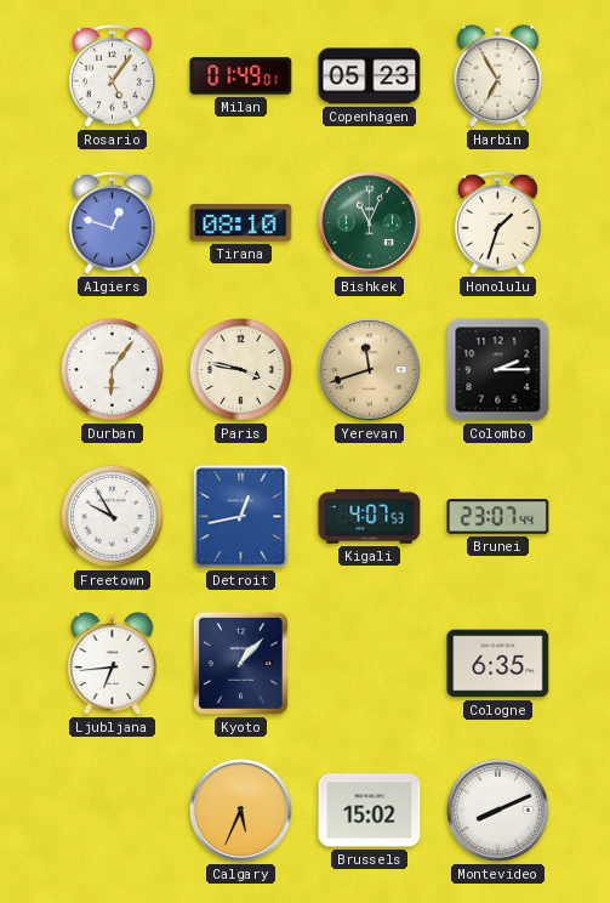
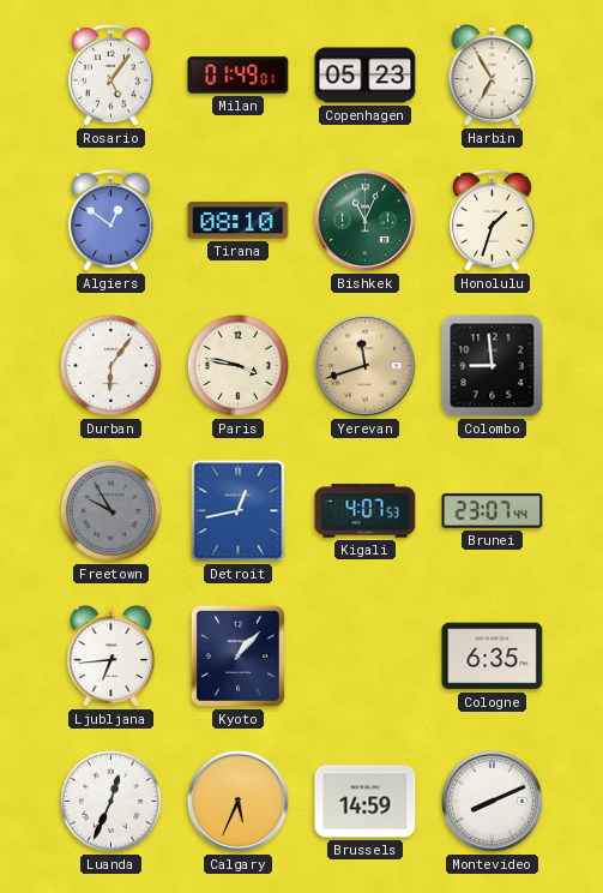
Algiers: 12:48 -> 12:51 (111, 220)
Colombo: 2:15 -> 8:59 (493, 366)
Freetown dial: white -> grey (110, 510)
Luanda: none -> 12:34 (110, 801)
Brussels: 15:02 -> 14:59 (366, 802)
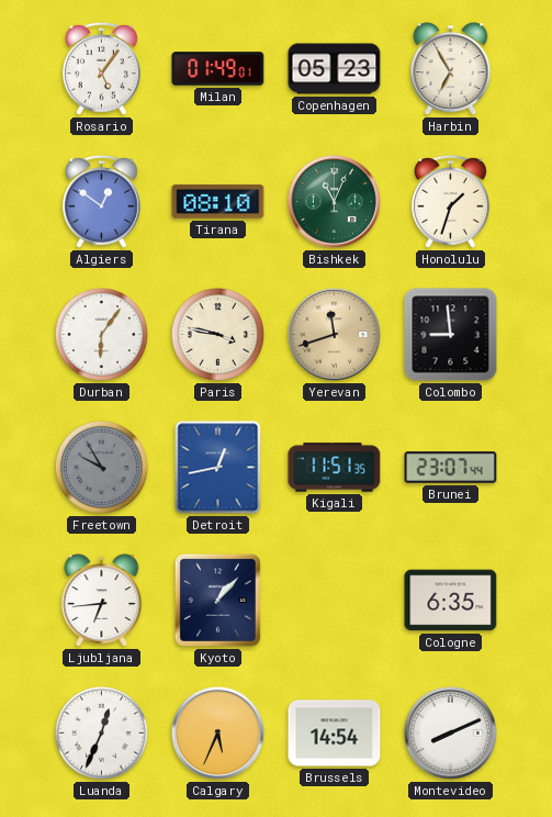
Kigali: 4:07 -> 11:51 (335, 468)
Brussels: 14:59 -> 14:54 (335, 734)
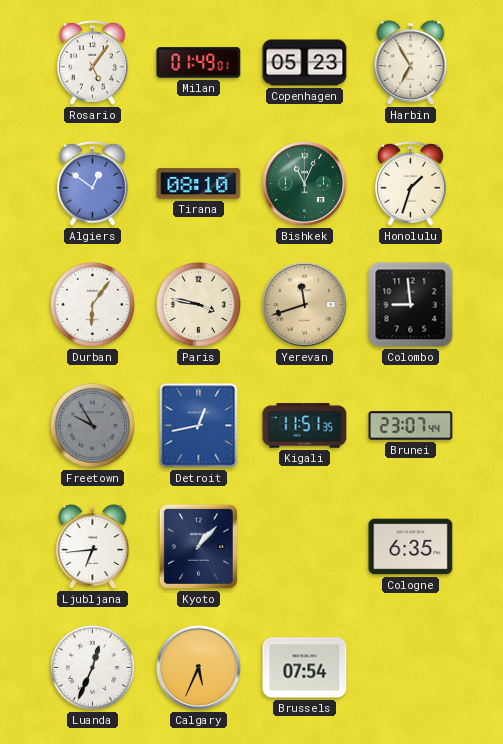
Brussels: 14:54 -> 07:54 (305, 668)
Montevideo: 8:11 -> none (450, 732)
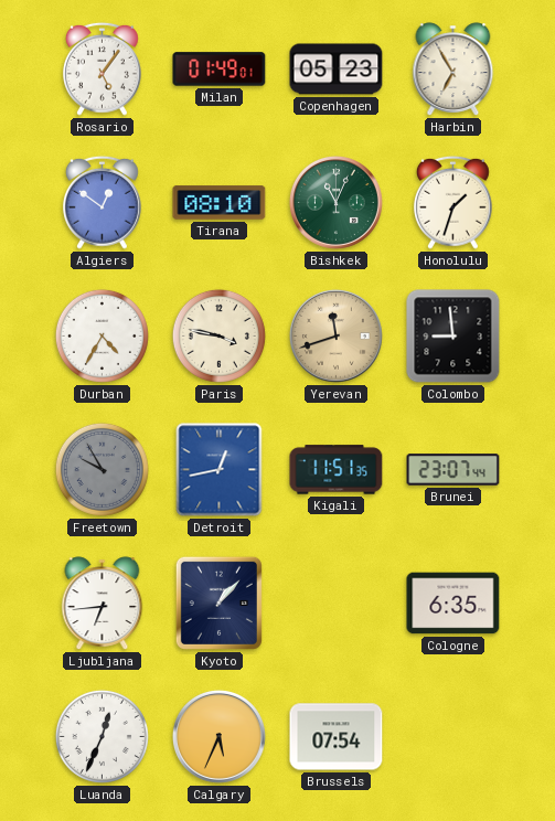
Durban: 6:06 -> 4:35 (102, 335)
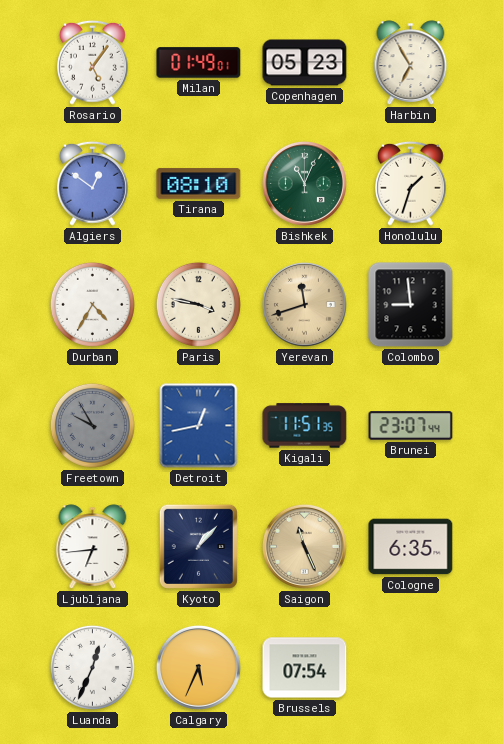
Saigon: none -> 11:26 (304, 546)
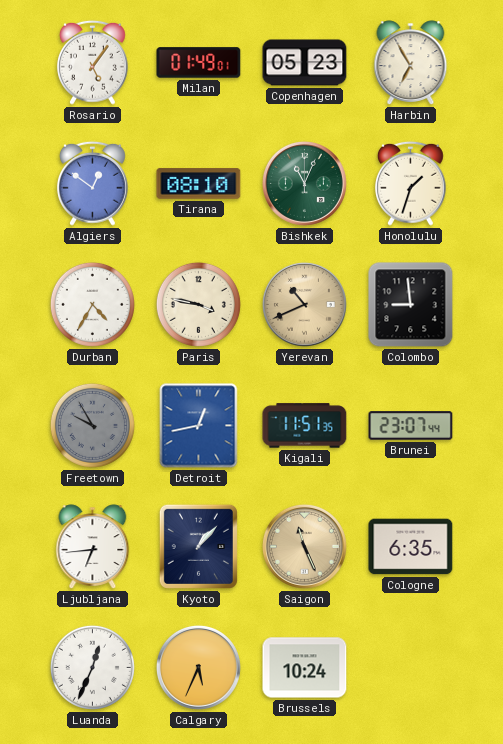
Yerevan: 11:42 -> 10:41 (304, 304)
Brussels: 07:54 -> 10:24 (305, 668)
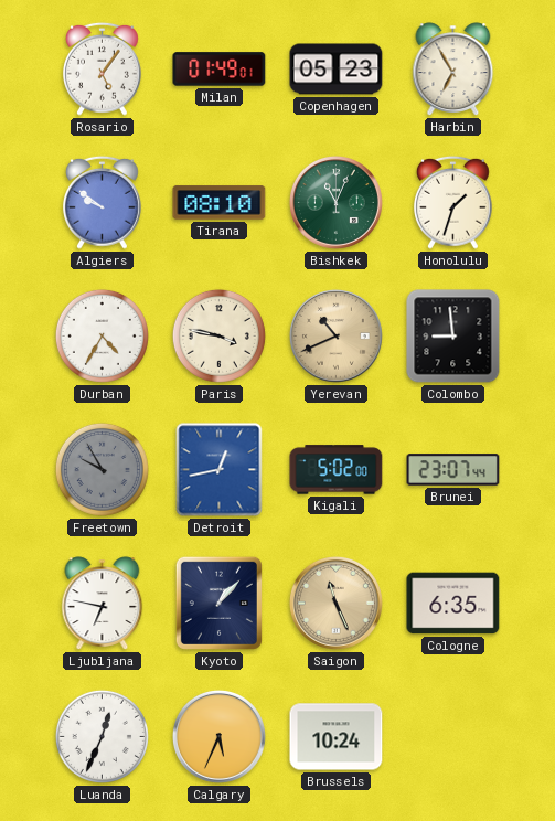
Algiers: 12:51 -> 9:51 (103, 202)
Kigali: 11:51 -> 5:02 (337, 470)
Ljubljana: 6:44 -> 6:47 (103, 604)
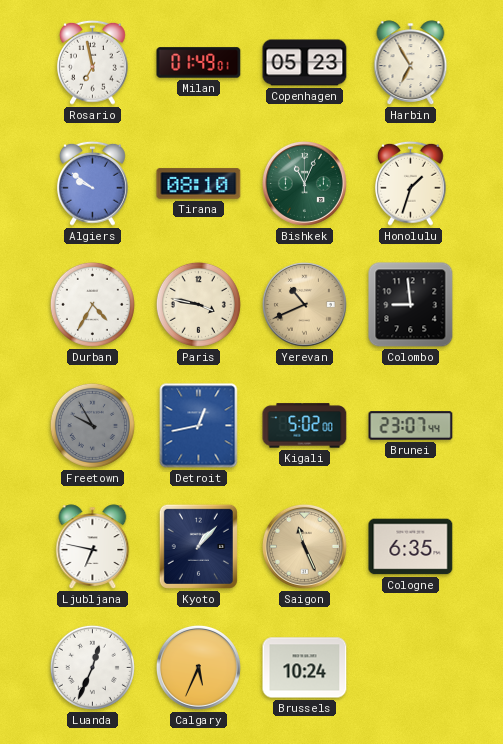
Rosario: 5:06 -> 6:58 (93, 62)
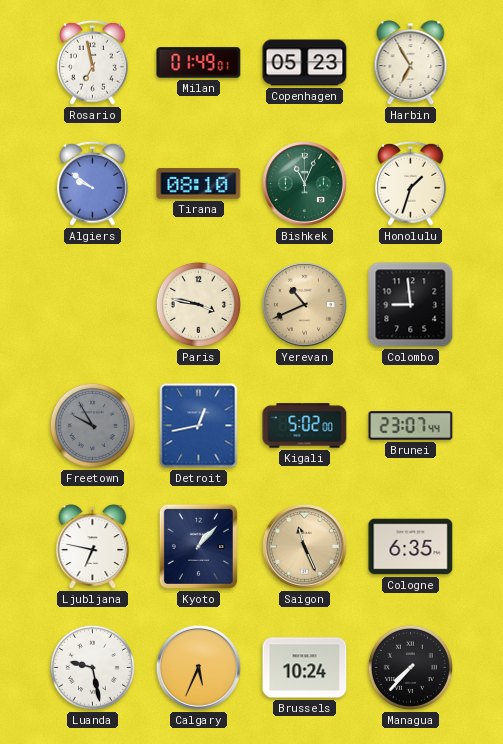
Durban: 4:35 -> none (92, 304)
Luanda: 12:34 -> 9:28 (92, 667)
Managua: none -> 7:37 (410, 667)
